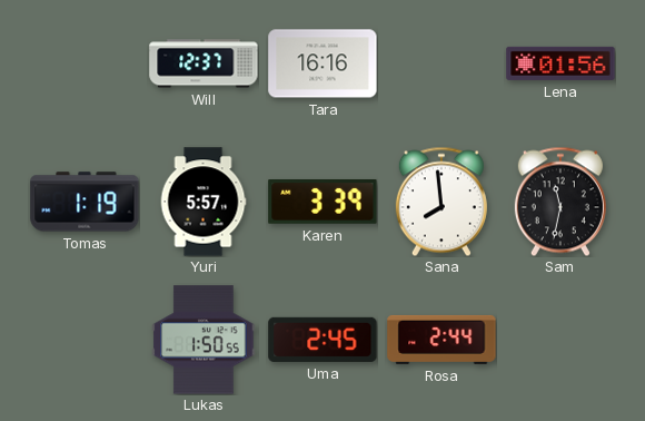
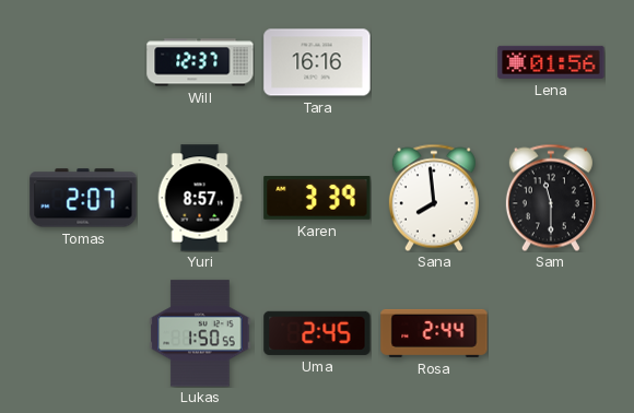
Tomas: 1:19 -> 2:07 (83, 198)
Yuri: 5:57 -> 8:57 (200, 198)
Sam: 11:32 -> 11:30 (551, 198)
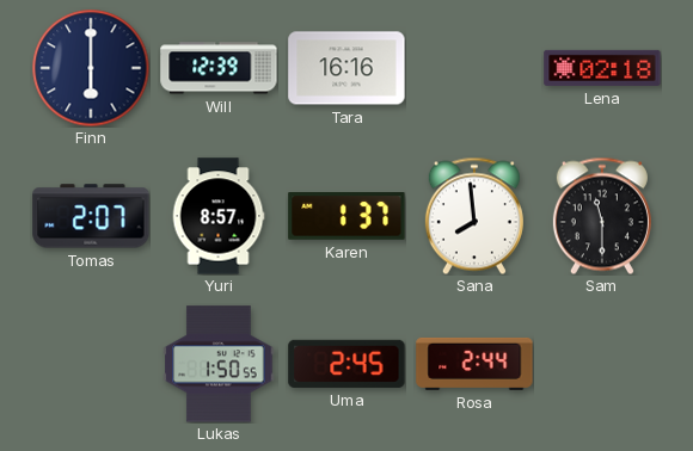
Finn: none -> 6:00 (91, 68)
Will: 12:37 -> 12:39 (219, 68)
Lena: 01:56 -> 02:18 (602, 68)
Karen: 3:39 -> 1:37 (346, 216)
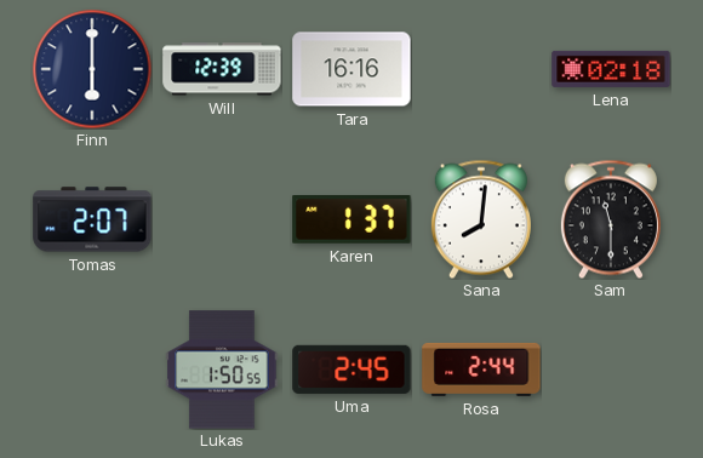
Yuri: 8:57 -> none (219, 216)
Sana: 7:59 -> 8:01 (481, 219)
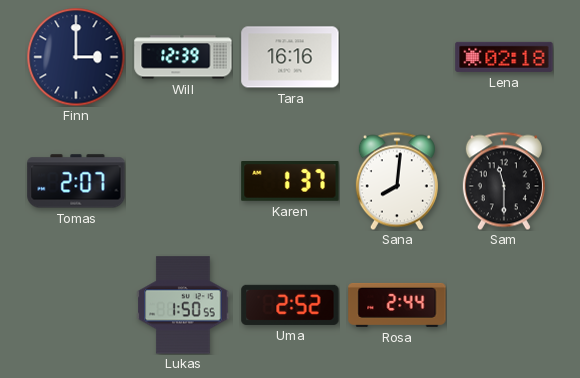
Finn: 6:00 -> 3:00 (76, 57)
Uma: 2:45 -> 2:52 (290, 305)
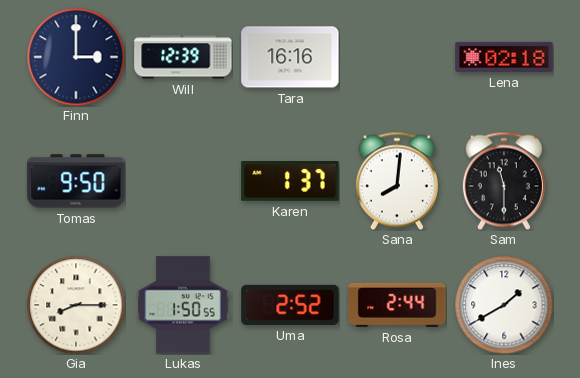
Tomas: 2:07 -> 9:50 (76, 181)
Gia: none -> 8:15 (76, 305)
Ines: none -> 1:40 (504, 305)
